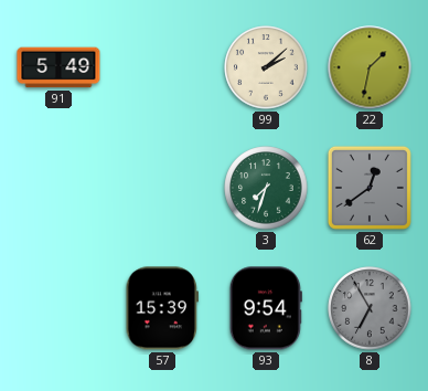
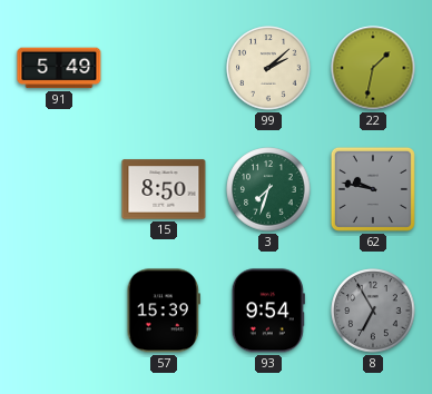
15: none -> 8:50 (164, 189)
62: 12:39 -> 9:47 (373, 189)
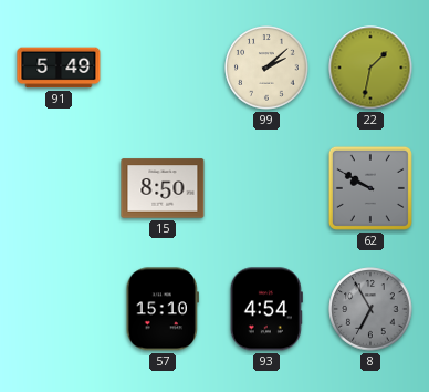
3: 7:33 -> none (268, 189)
62: 9:47 -> 9:50 (370, 188)
57: 15:39 -> 15:10 (161, 309)
93: 9:54 -> 4:54 (266, 309)
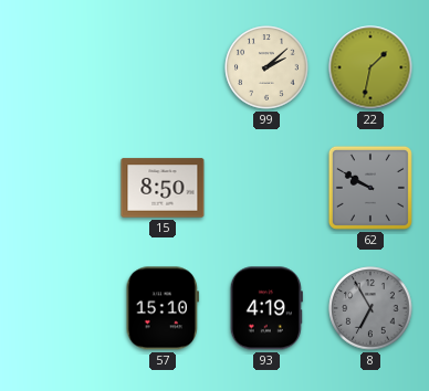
91: 5:49 -> none (59, 68)
93: 4:54 -> 4:19 (266, 308)
